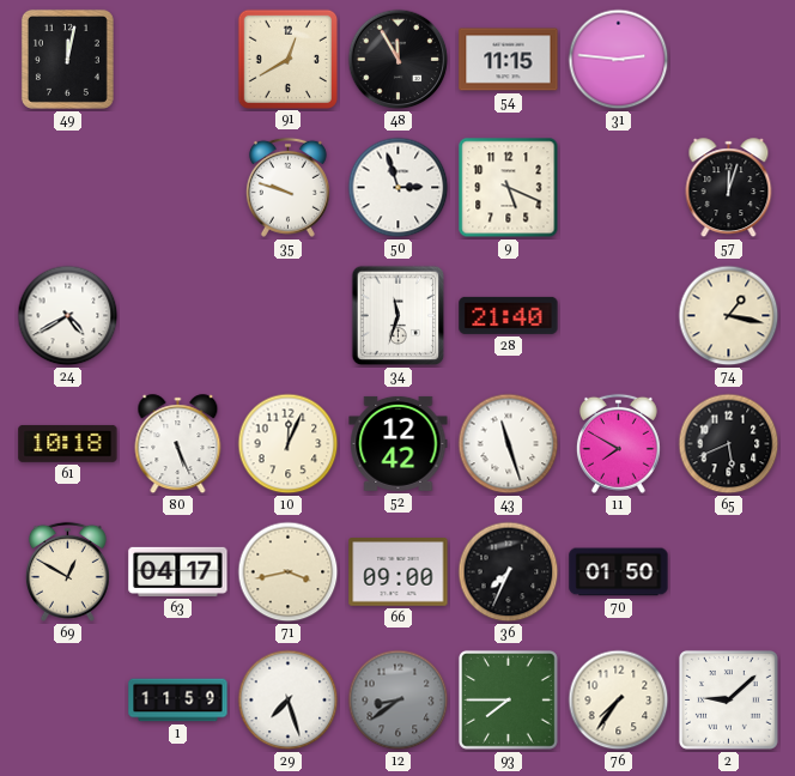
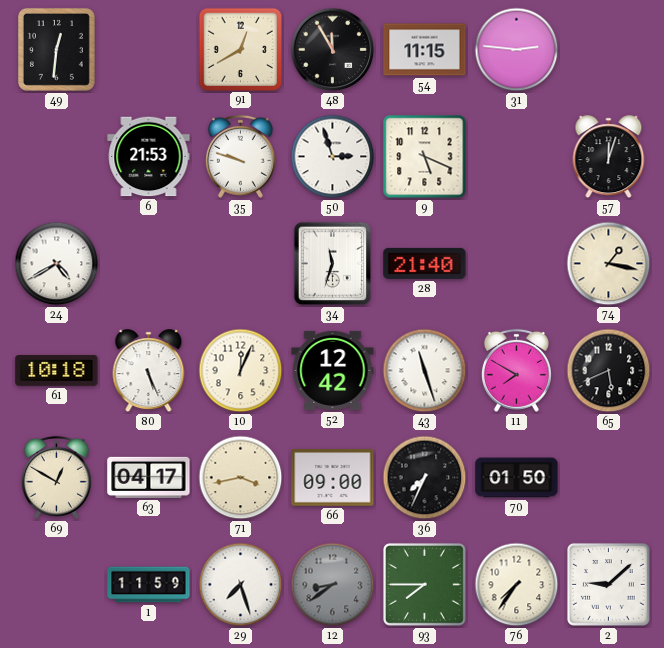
49: 12:02 -> 12:31 (56, 49)
6: none -> 21:53 (149, 157)
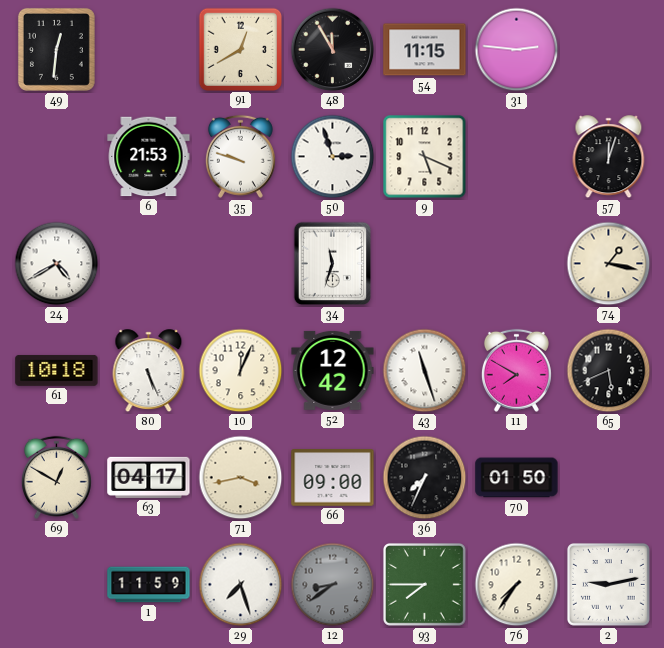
28: 21:40 -> none (425, 263)
2: 9:08 -> 9:13 (608, 584)
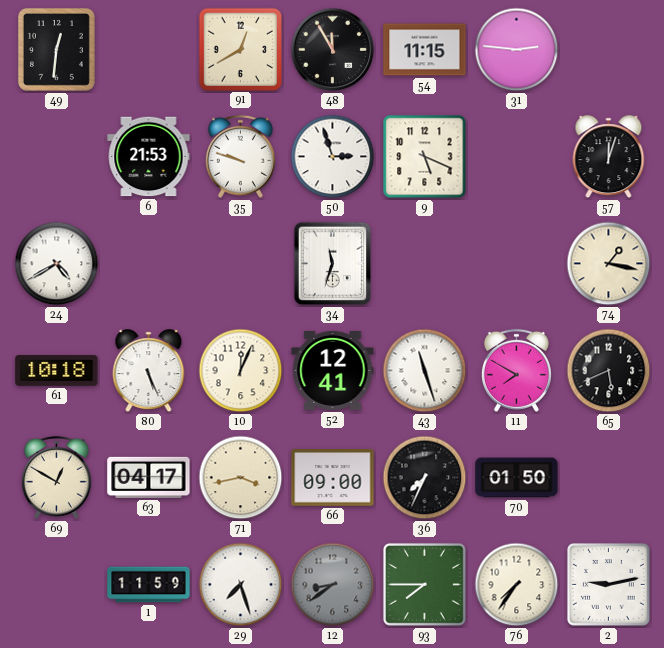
52: 12:42 -> 12:41 (333, 370)
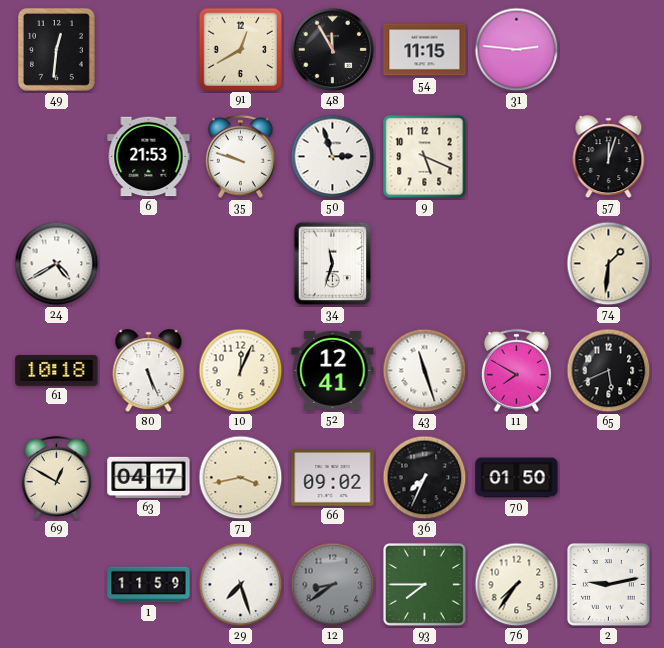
74: 1:17 -> 1:31 (609, 264)
66: 09:00 -> 09:02 (333, 478)
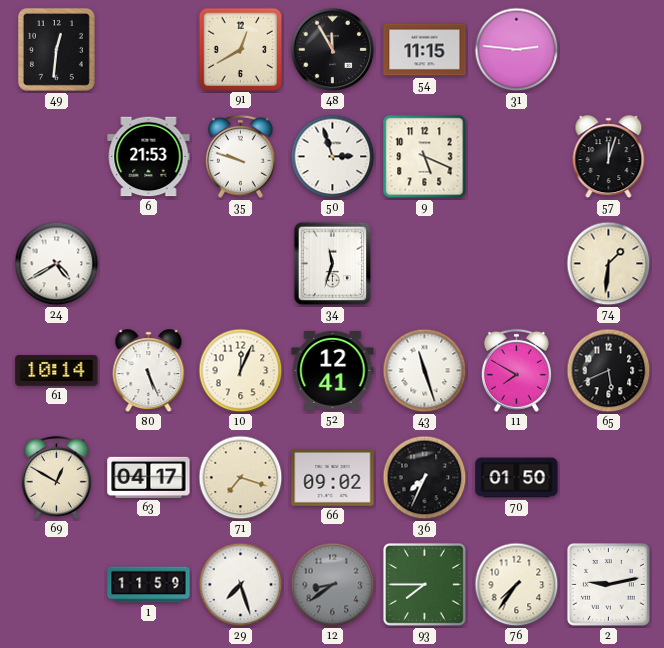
61: 10:18 -> 10:14 (57, 370)
71: 3:43 -> 7:18 (241, 478)
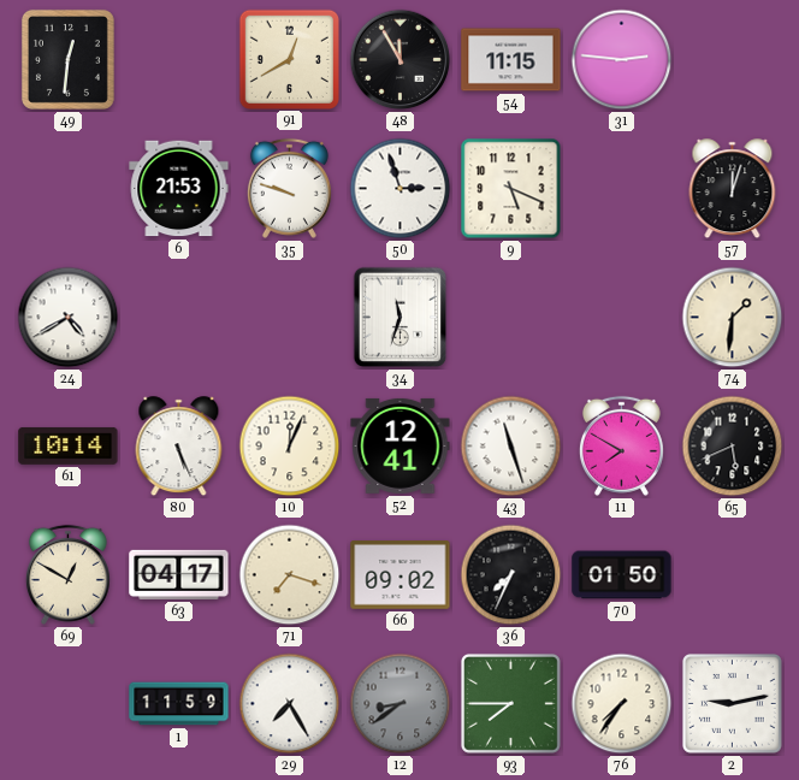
29: 7:27 -> 7:25 (290, 704)
